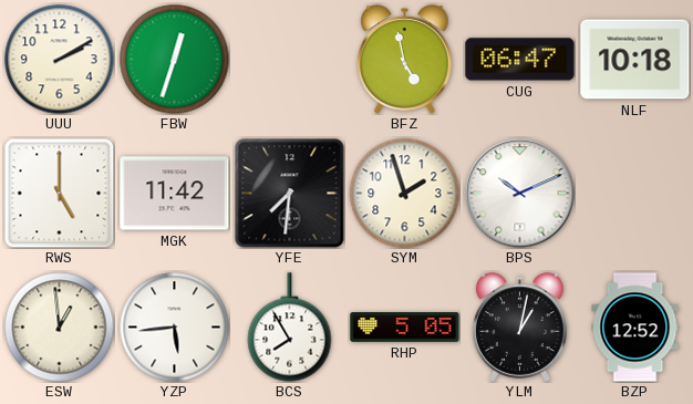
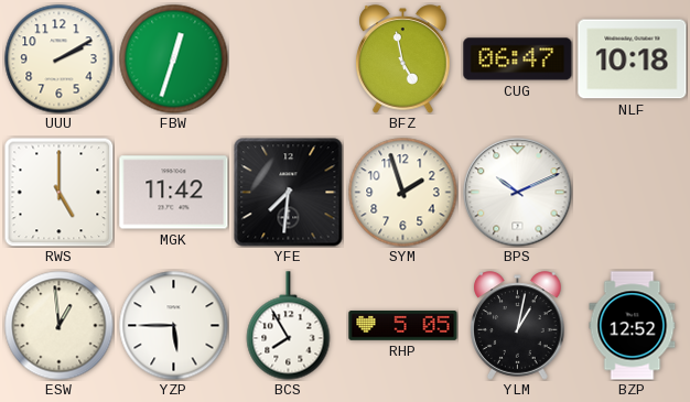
YZP: 5:44 -> 5:45 (174, 326)
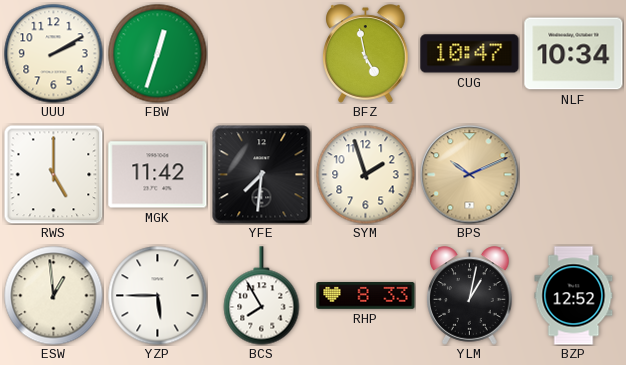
CUG: 06:47 -> 10:47 (470, 54)
NLF: 10:18 -> 10:34 (574, 54)
BPS dial: white -> champagne (470, 175)
RHP: 5:05 -> 8:33 (366, 296)
